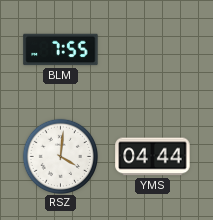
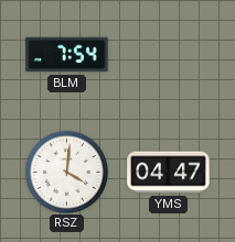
BLM: 7:55 -> 7:54 (67, 55)
YMS: 04:44 -> 04:47 (169, 173)
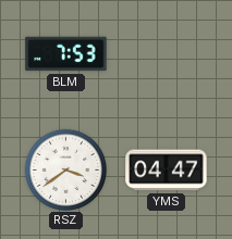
BLM: 7:54 -> 7:53 (66, 54)
RSZ: 4:01 -> 3:39 (65, 169)
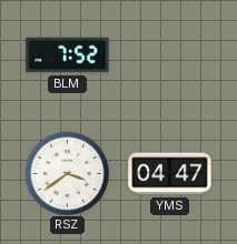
BLM: 7:53 -> 7:52 (68, 55)
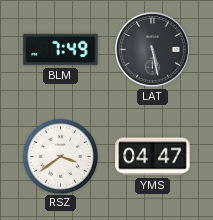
BLM: 7:52 -> 7:49 (61, 50)
LAT: none -> 5:28 (153, 50)
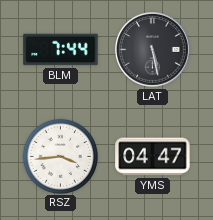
BLM: 7:49 -> 7:44 (61, 50)
RSZ: 3:39 -> 3:44 (60, 156)
